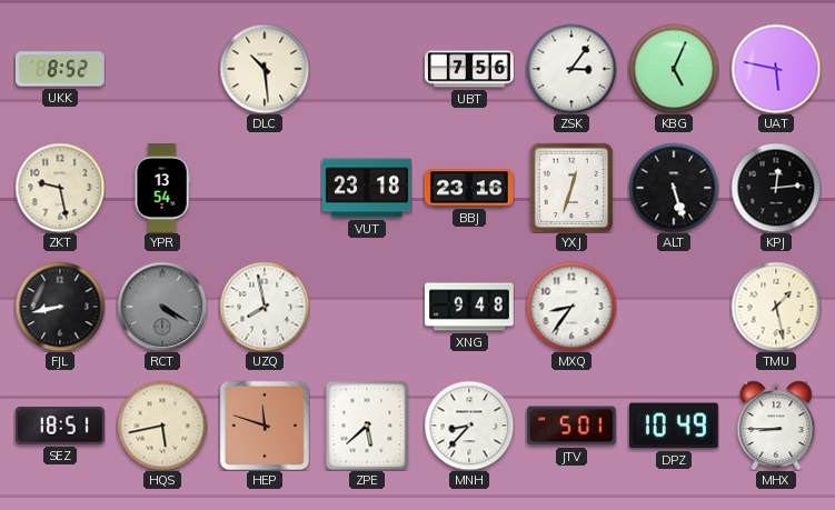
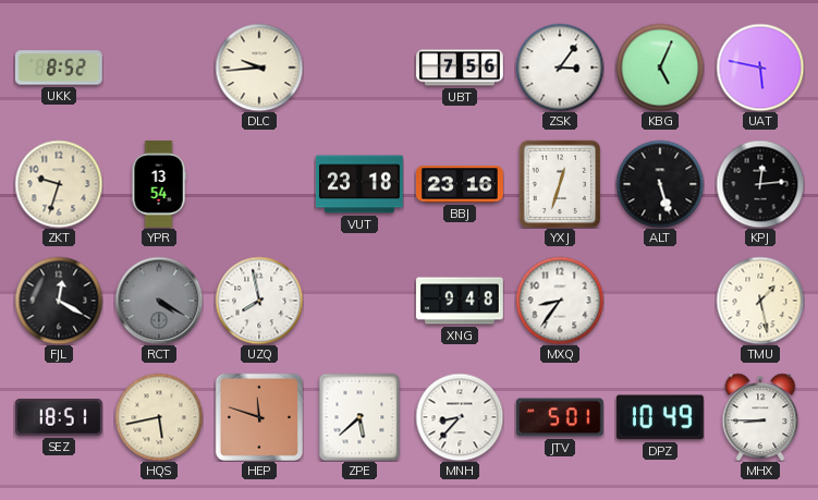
DLC: 10:29 -> 9:44 (259, 68)
ZKT: 9:28 -> 9:33 (59, 184)
FJL: 8:43 -> 12:20 (59, 301)
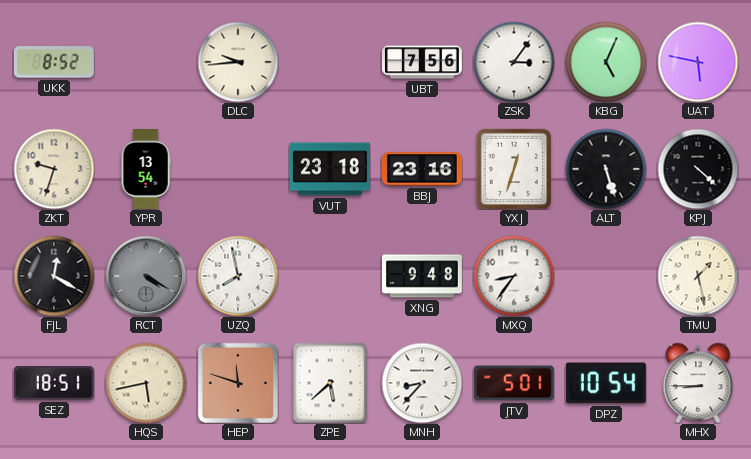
KPJ: 12:14 -> 4:22 (698, 169)
DPZ: 10:49 -> 10:54 (606, 383)
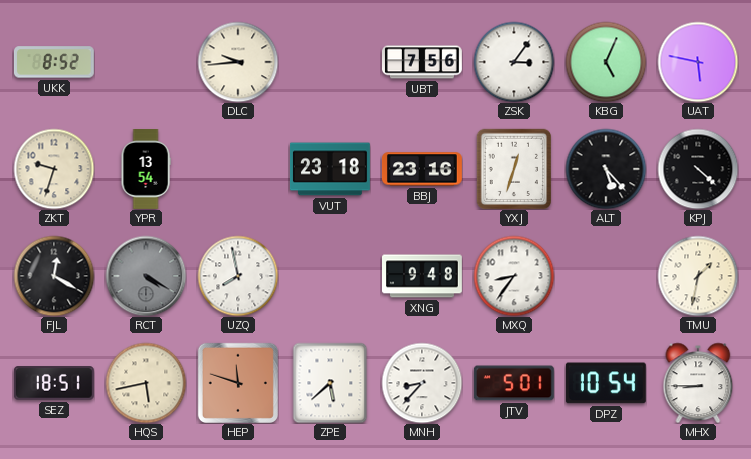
ALT: 5:27 -> 5:23 (606, 169)
TMU: 1:28 -> 1:32 (698, 276)
